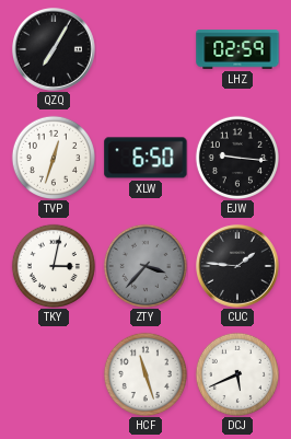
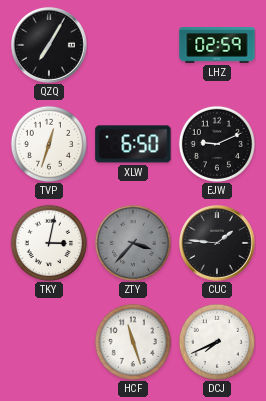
EJW: 9:16 -> 9:11 (216, 143)
DCJ: 5:41 -> 7:41 (216, 341)
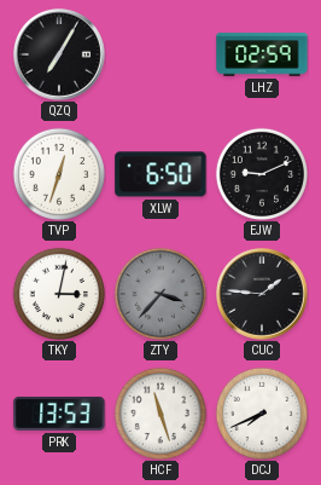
PRK: none -> 13:53 (59, 414)
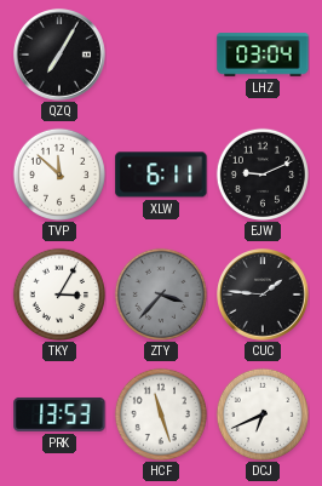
LHZ: 02:59 -> 03:04 (263, 55)
TVP: 12:33 -> 11:52 (58, 173)
XLW: 6:50 -> 6:11 (161, 175)
TKY: 3:02 -> 3:05 (58, 293)
DCJ: 7:41 -> 6:41 (261, 413)
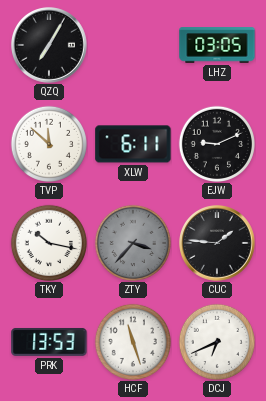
LHZ: 03:04 -> 03:05 (217, 45)
TKY: 3:05 -> 10:17 (48, 242)
